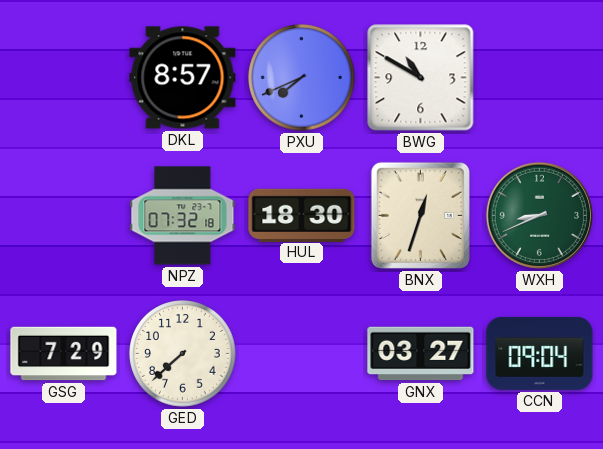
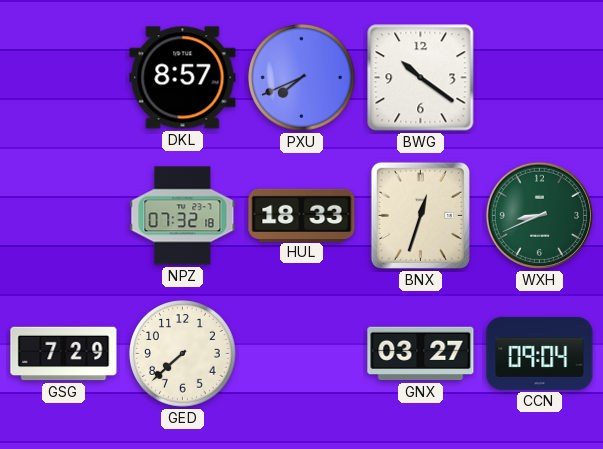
BWG: 10:50 -> 10:21 (421, 78)
HUL: 18:30 -> 18:33 (302, 215)
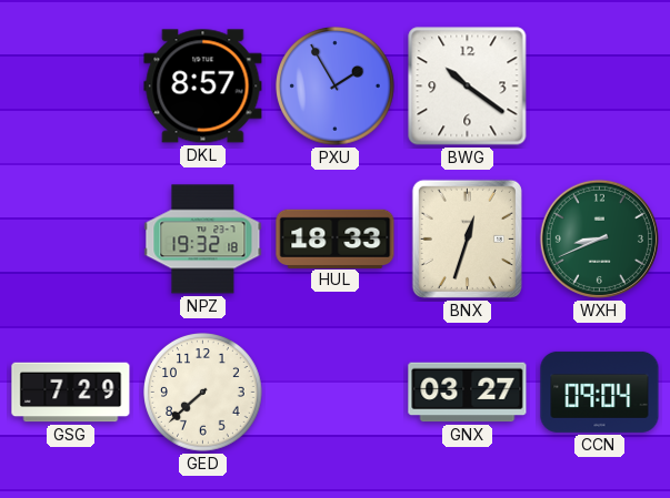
PXU: 7:41 -> 1:55 (336, 87)
NPZ: 07:32 -> 19:32 (203, 240)
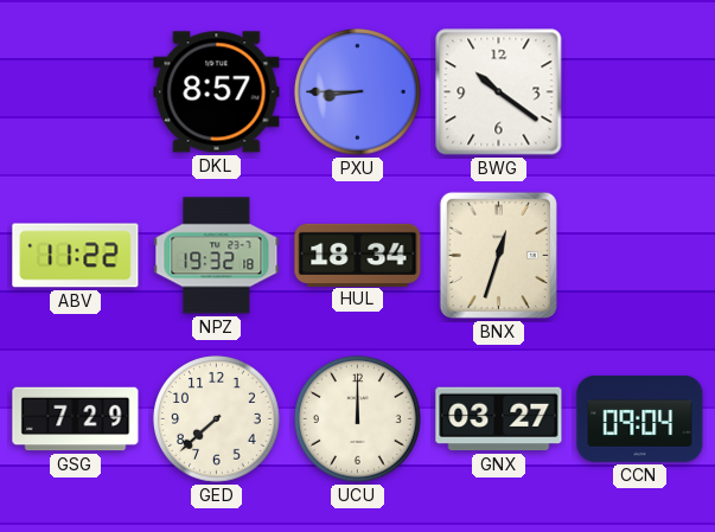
PXU: 1:55 -> 8:45 (358, 92)
ABV: none -> 11:22 (76, 256)
HUL: 18:33 -> 18:34 (358, 255)
WXH: 8:41 -> none (599, 238)
UCU: none -> 12:00 (358, 419)
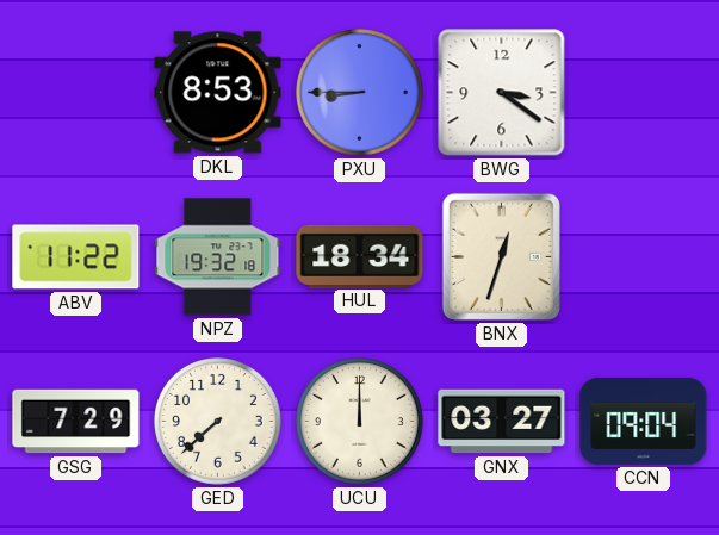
DKL: 8:57 -> 8:53 (218, 93)
BWG: 10:21 -> 3:21 (502, 93)
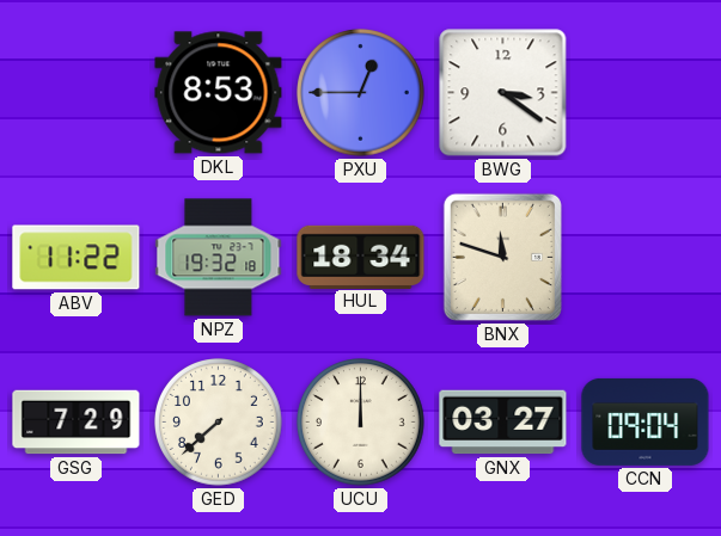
PXU: 8:45 -> 12:45 (361, 93)
BNX: 12:33 -> 11:48 (502, 257)
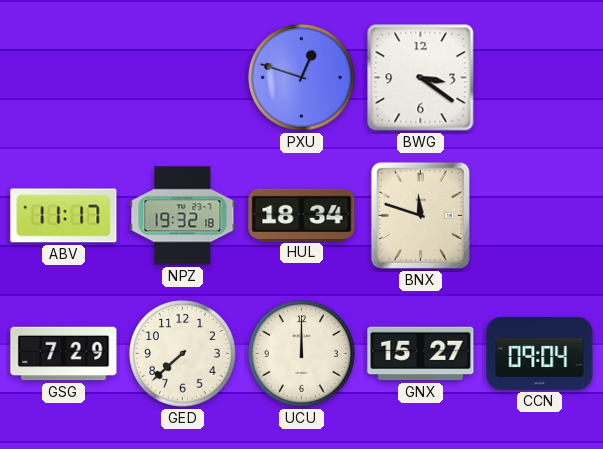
DKL: 8:53 -> none (219, 93)
PXU: 12:45 -> 12:48 (302, 78)
ABV: 11:22 -> 11:17 (64, 216)
GNX: 03:27 -> 15:27 (421, 354)
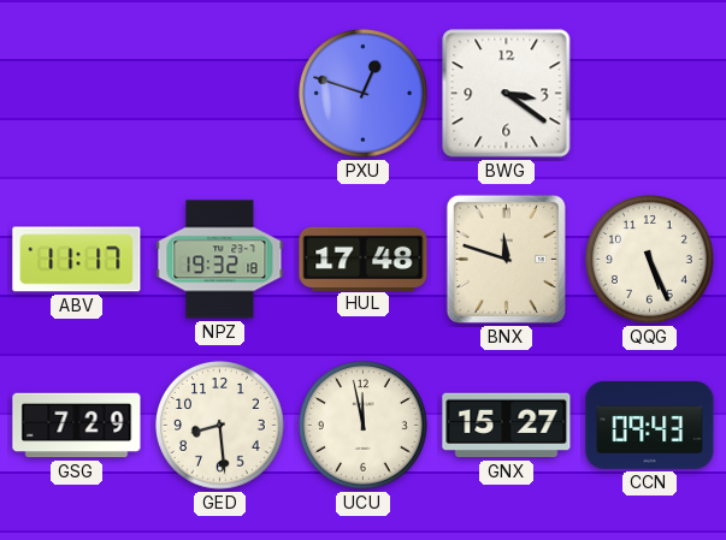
HUL: 18:34 -> 17:48 (364, 259)
QQG: none -> 5:26 (650, 260)
GED: 7:38 -> 8:29 (220, 426)
UCU: 12:00 -> 11:58 (364, 426)
CCN: 09:04 -> 09:43 (650, 425)
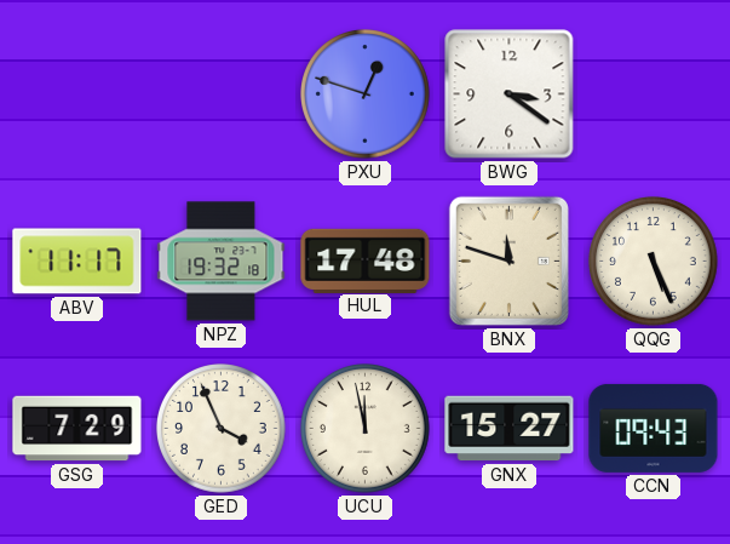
GED: 8:29 -> 3:56 (222, 429)
